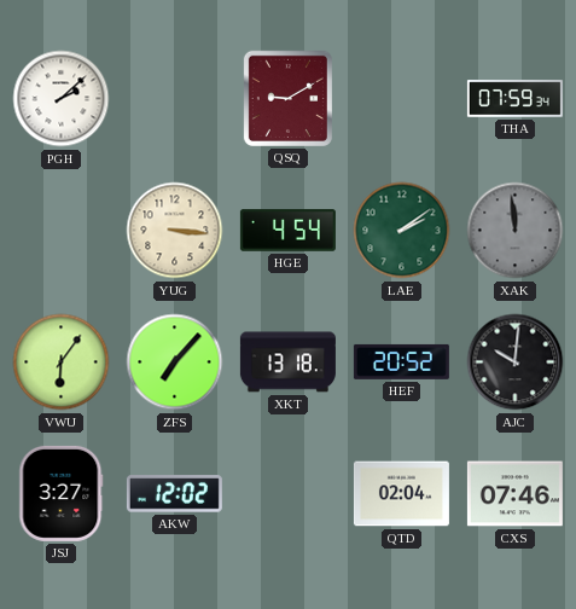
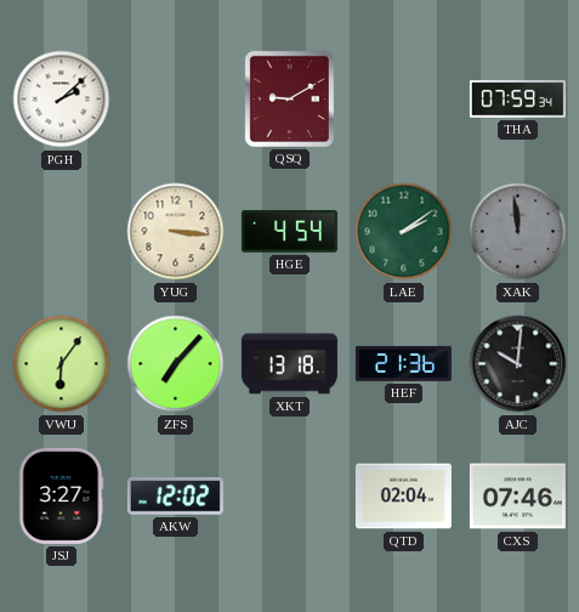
HEF: 20:52 -> 21:36 (403, 363)
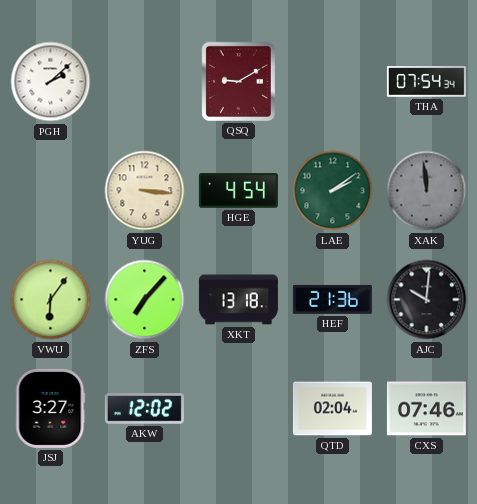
THA: 07:59 -> 07:54 (426, 82)
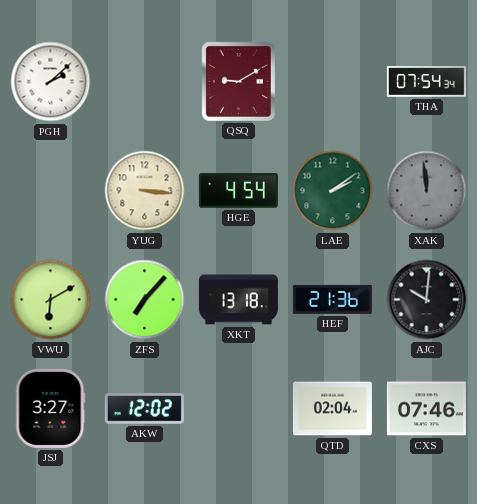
VWU: 6:06 -> 6:10 (51, 300)
